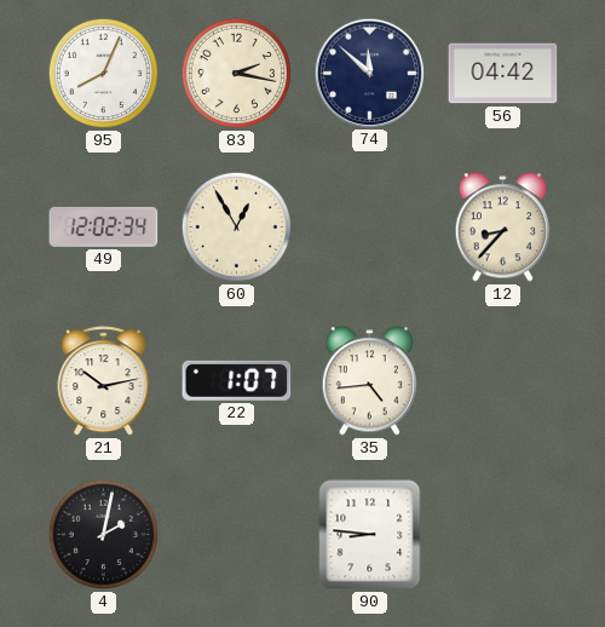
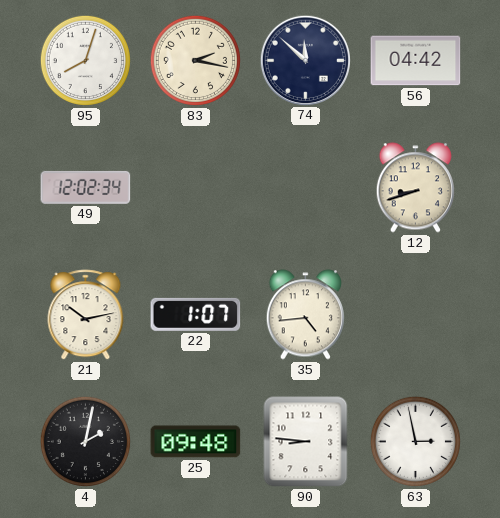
95: 8:04 -> 8:03 (85, 60)
60: 12:55 -> none (236, 226)
12: 8:37 -> 8:42 (415, 188)
25: none -> 09:48 (196, 442)
63: none -> 2:58 (415, 441)
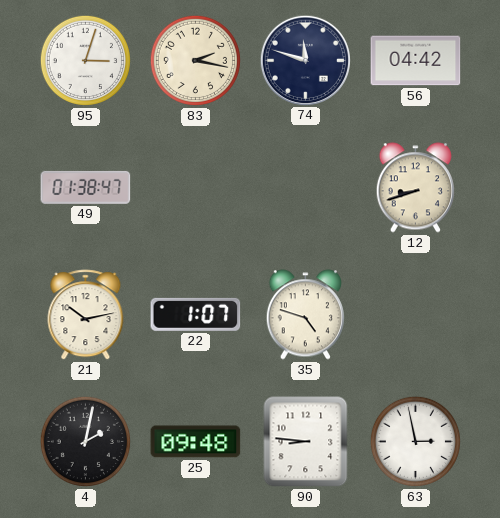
95: 8:03 -> 3:03 (85, 60)
74: 11:52 -> 11:48 (305, 60)
49: 12:02 -> 01:38 (86, 187)
35: 4:44 -> 4:48 (305, 315)
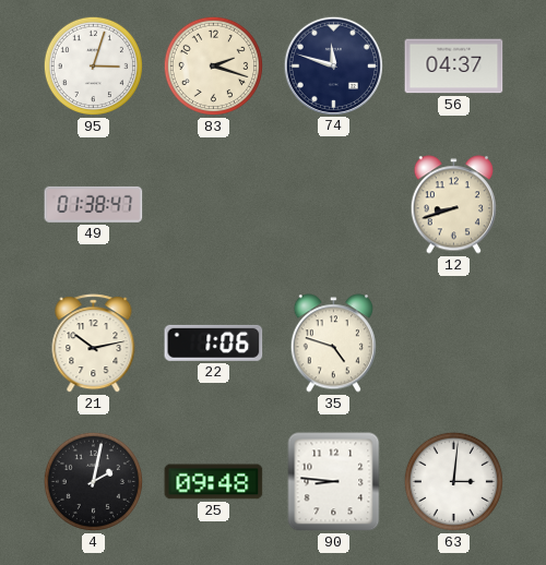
83: 2:17 -> 2:18 (213, 65)
56: 04:42 -> 04:37 (454, 67)
22: 1:07 -> 1:06 (214, 342)
63: 2:58 -> 3:01 (453, 481)
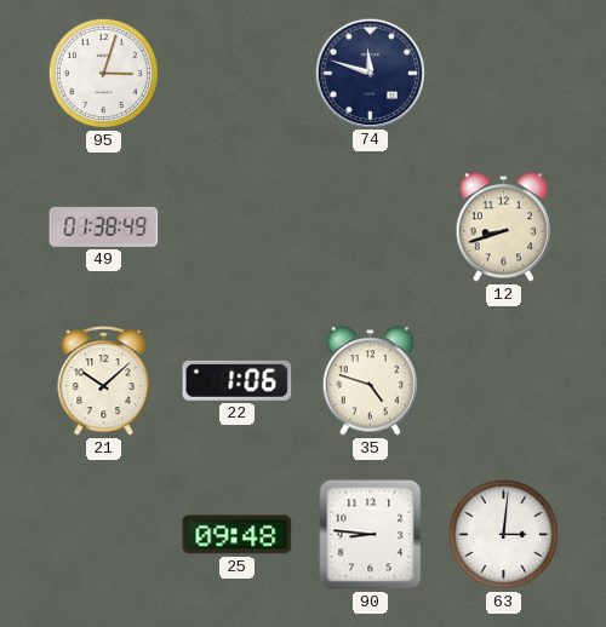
83: 2:18 -> none (213, 65)
56: 04:37 -> none (454, 67)
49: 01:38:47 -> 01:38:49 (104, 226)
21: 10:13 -> 10:08 (104, 381)
4: 2:02 -> none (93, 481)
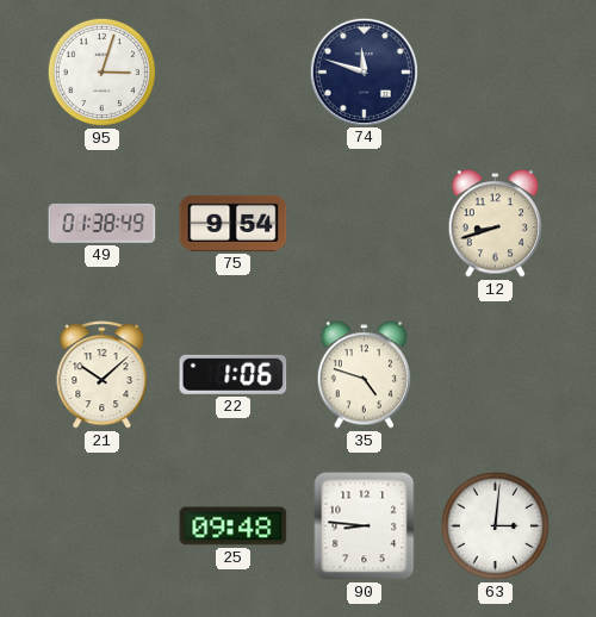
75: none -> 9:54 (234, 223)
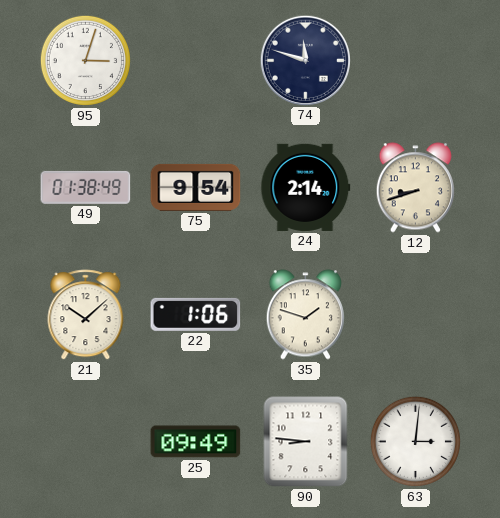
24: none -> 2:14 (306, 187)
35: 4:48 -> 1:48 (305, 315)
25: 09:48 -> 09:49 (196, 442)
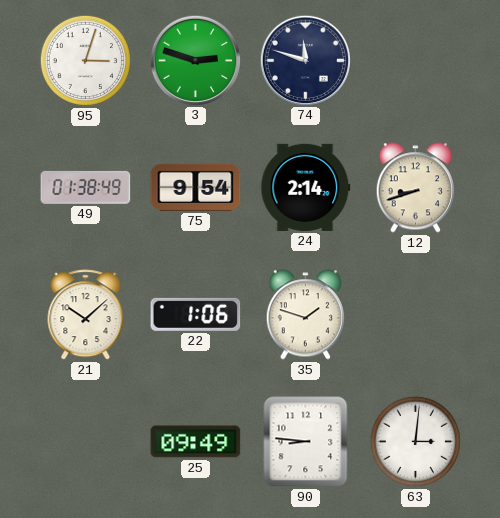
3: none -> 2:48 (195, 60)
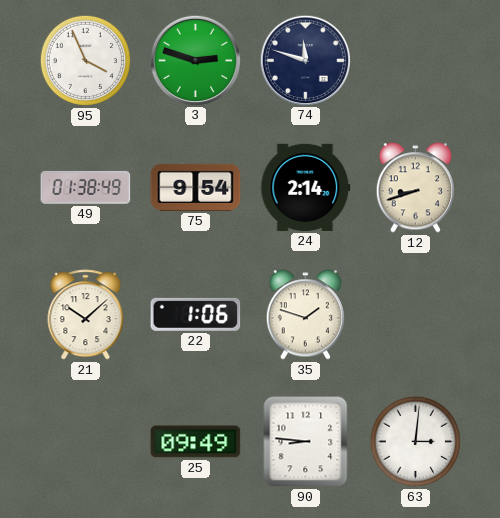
95: 3:03 -> 3:56 (85, 60)
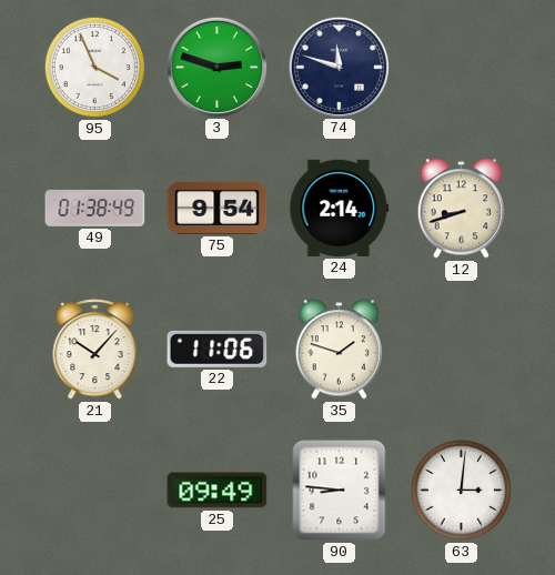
21: 10:08 -> 10:07 (95, 350)
22: 1:06 -> 11:06 (218, 349)
